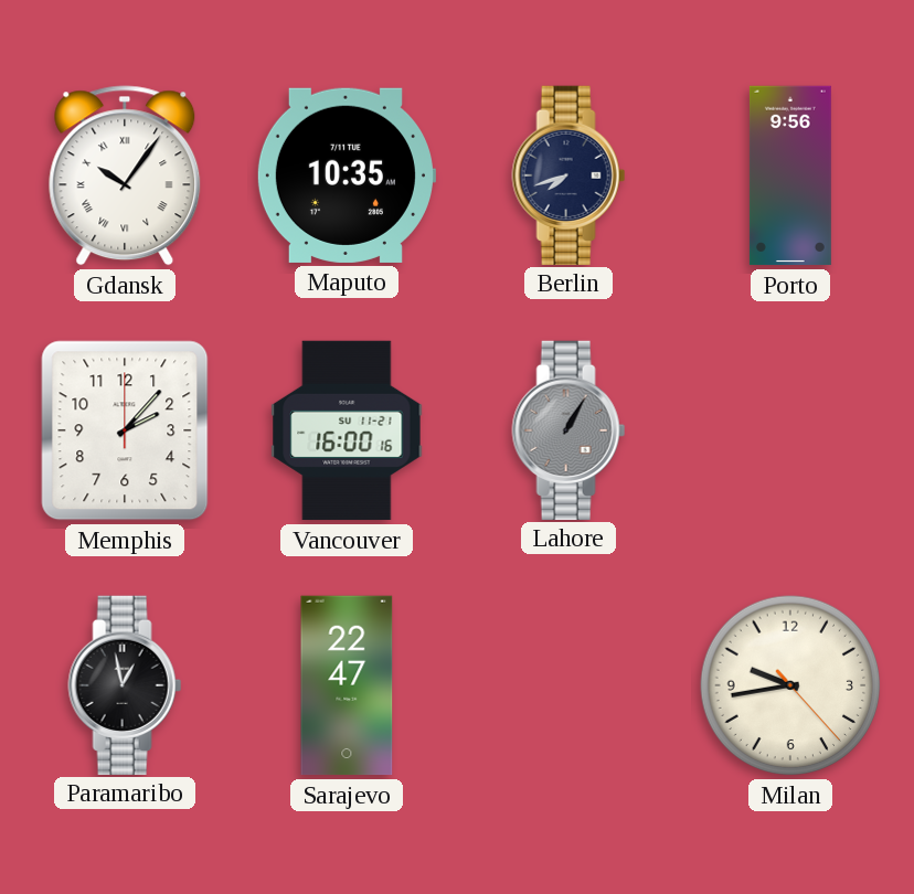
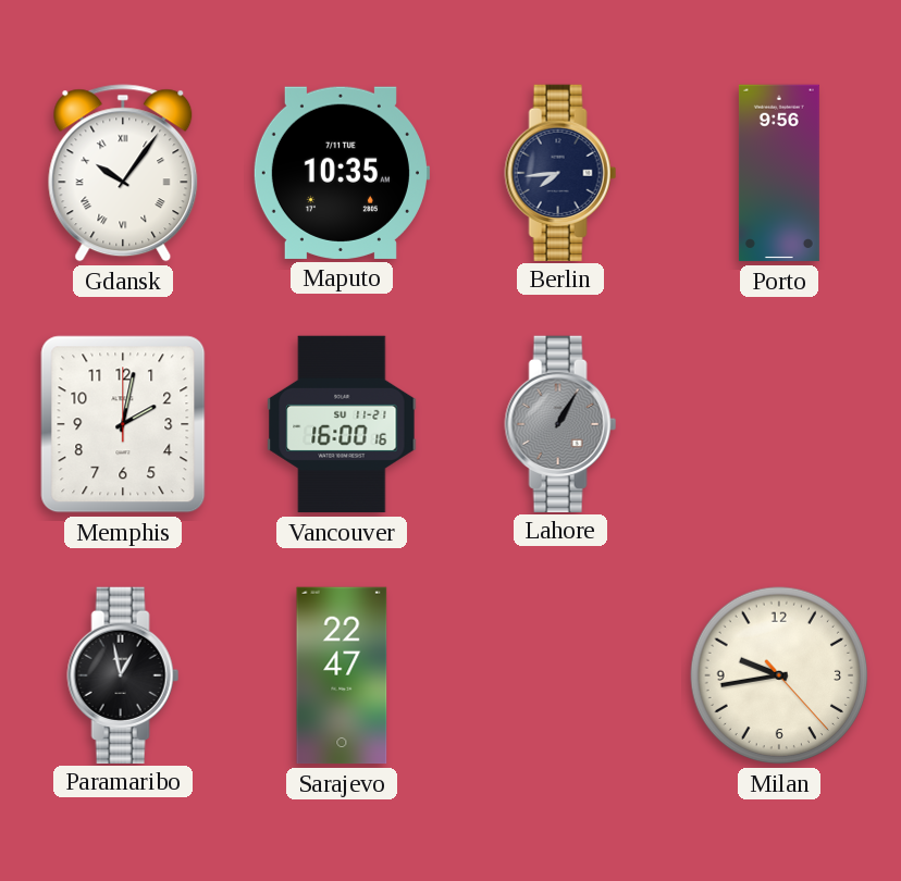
Berlin: 7:42 -> 7:44 (560, 172)
Memphis: 2:07 -> 2:02 (123, 424)
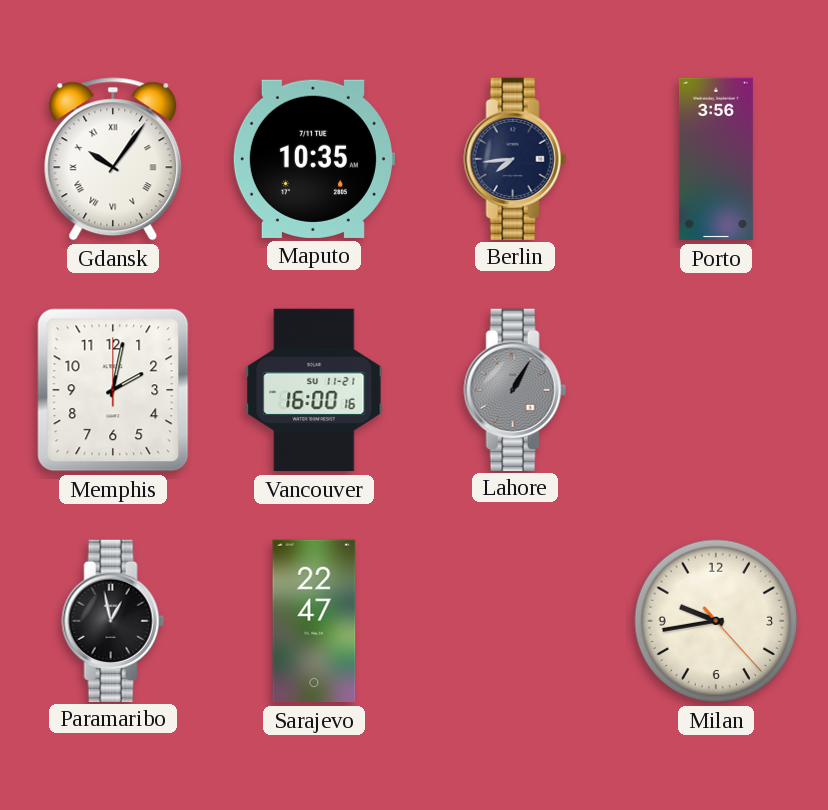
Porto: 9:56 -> 3:56 (716, 159)
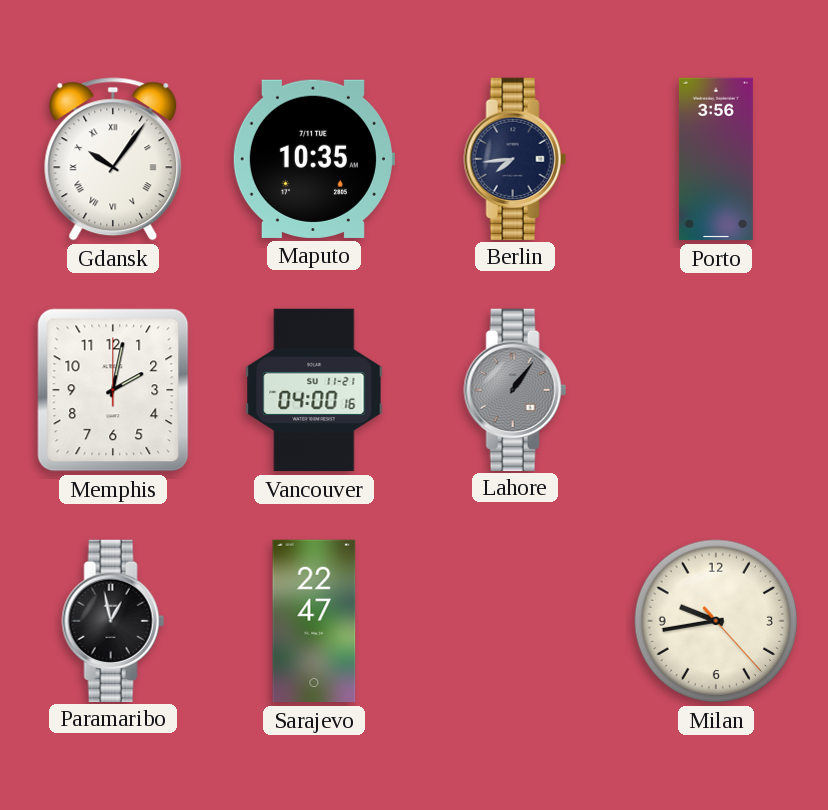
Vancouver: 16:00 -> 04:00 (314, 390)
Lahore: 1:05 -> 1:06 (515, 389)
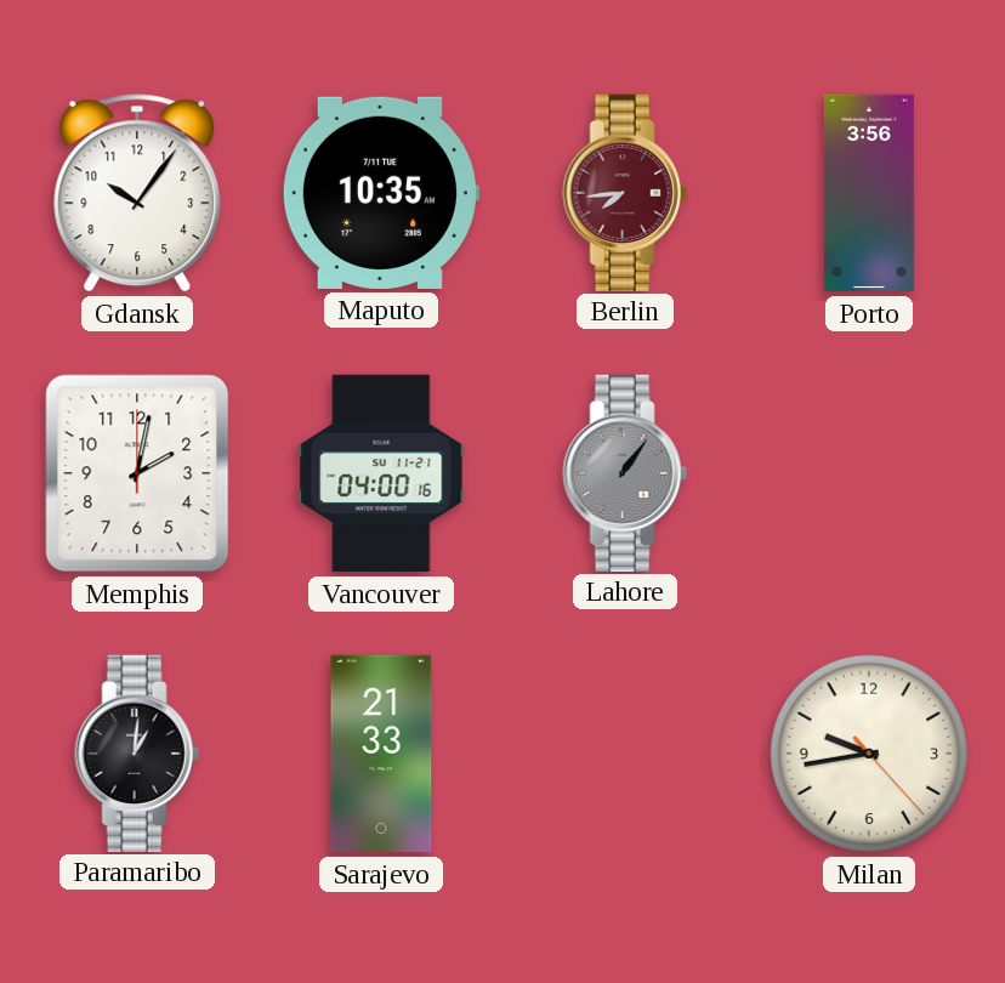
Gdansk numerals: Roman -> Arabic (137, 193)
Berlin dial: navy -> burgundy (625, 192)
Paramaribo: 12:58 -> 1:01 (137, 752)
Sarajevo: 22:47 -> 21:33 (381, 754)
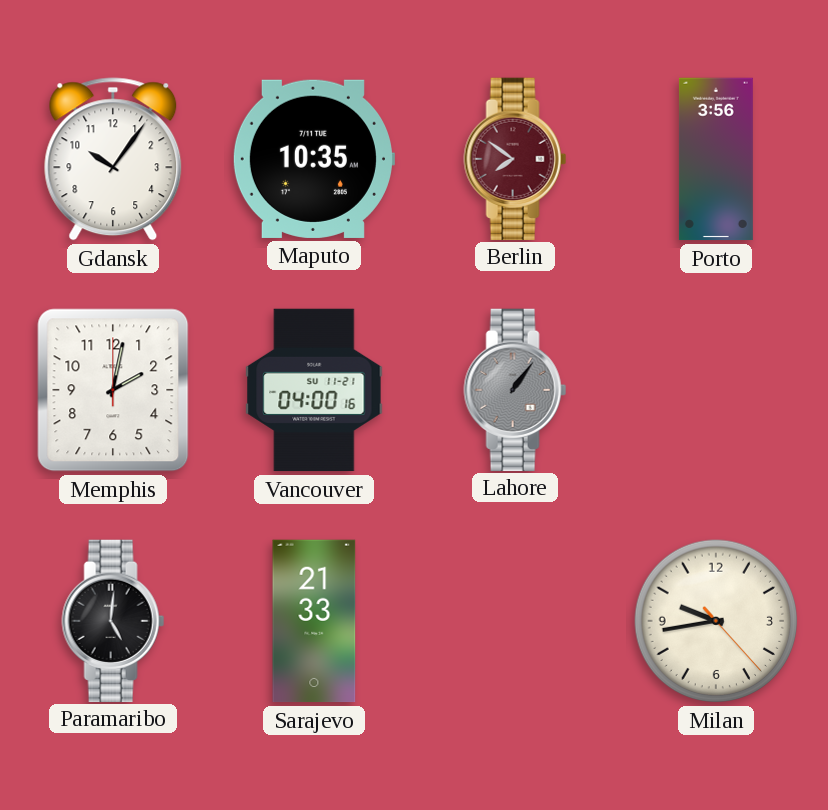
Berlin: 7:44 -> 7:51 (515, 158)
Paramaribo: 1:01 -> 5:01 (113, 620)
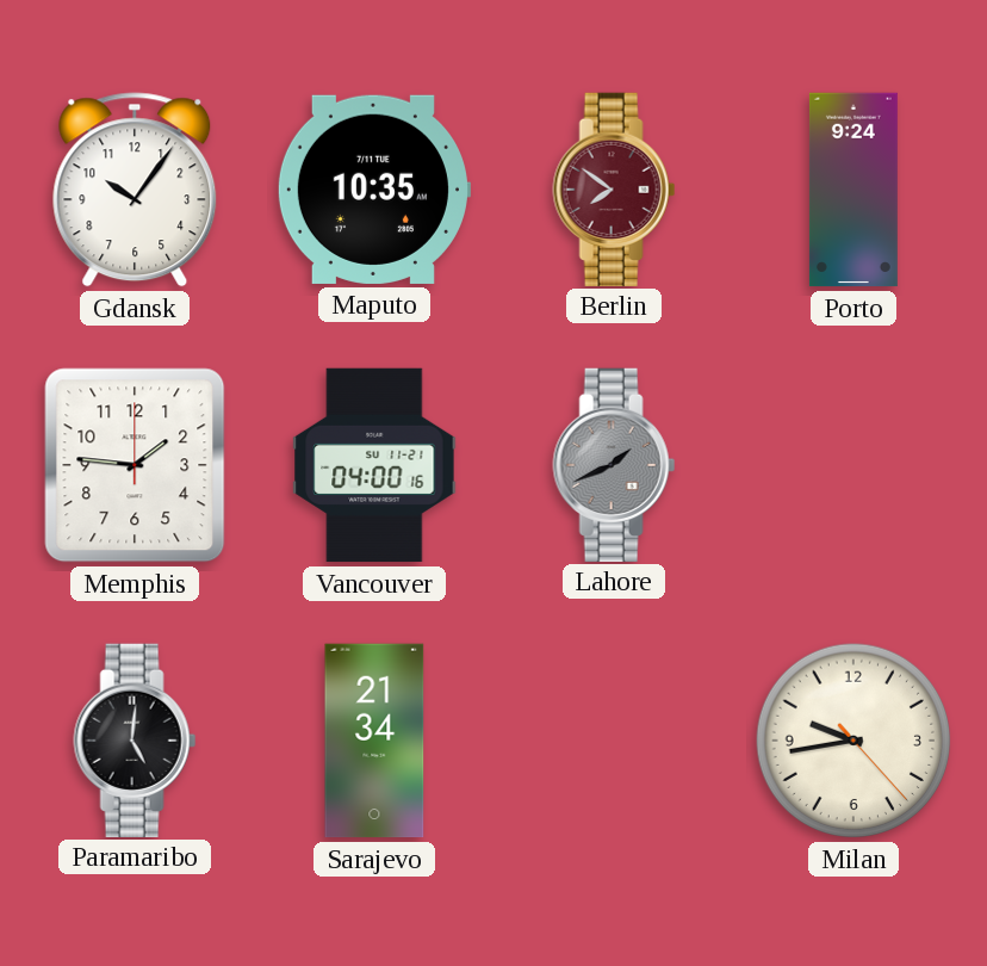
Porto: 3:56 -> 9:24 (853, 190)
Memphis: 2:02 -> 1:46 (135, 465)
Lahore: 1:06 -> 1:41 (614, 464)
Sarajevo: 21:33 -> 21:34 (374, 741)
